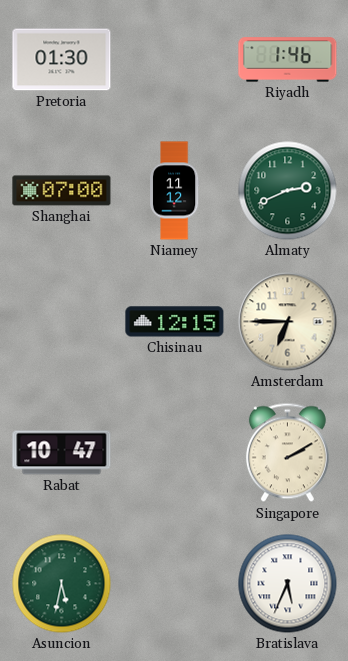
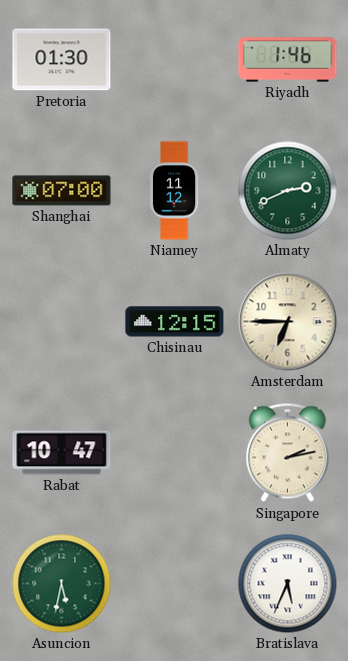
Singapore: 2:10 -> 2:13 (287, 453)
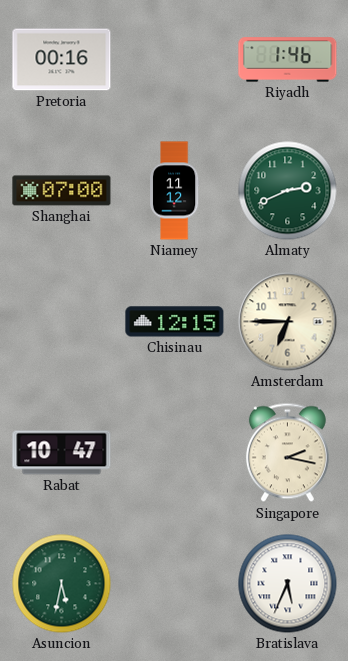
Pretoria: 01:30 -> 00:16 (62, 60)
Singapore: 2:13 -> 2:17 (287, 453)
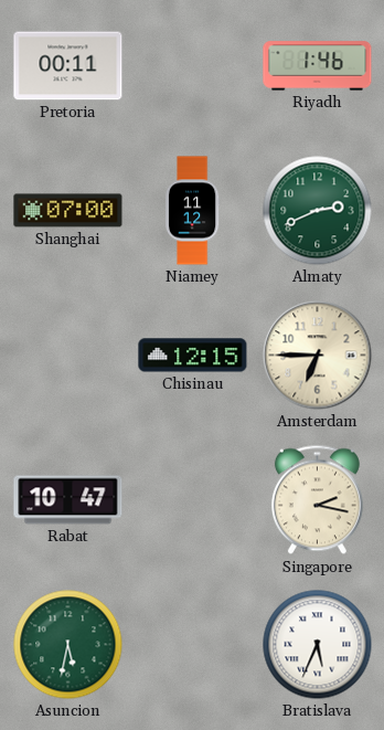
Pretoria: 00:16 -> 00:11 (68, 66)
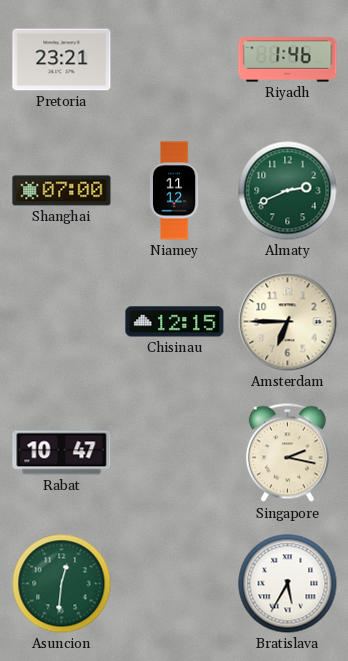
Pretoria: 00:11 -> 23:21 (62, 60)
Asuncion: 5:32 -> 12:31 (62, 584)
Bratislava: 5:34 -> 5:35 (288, 584)
